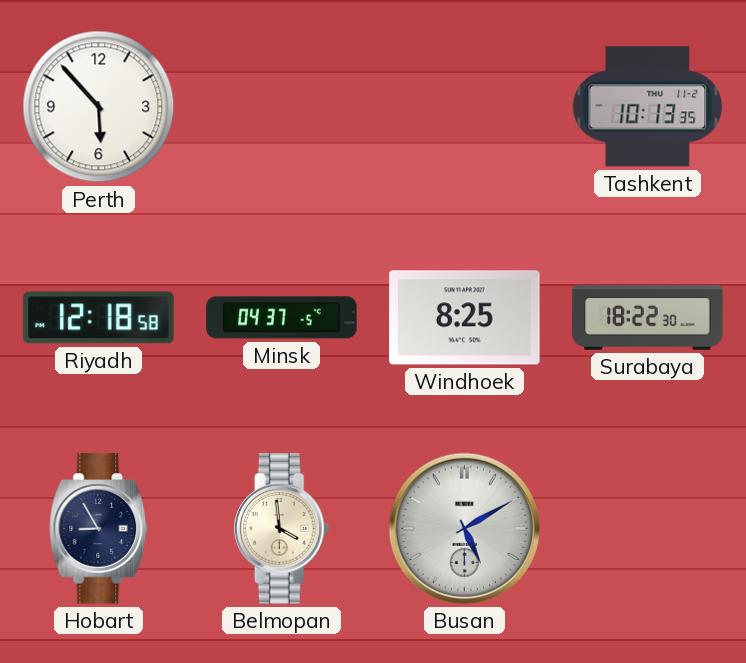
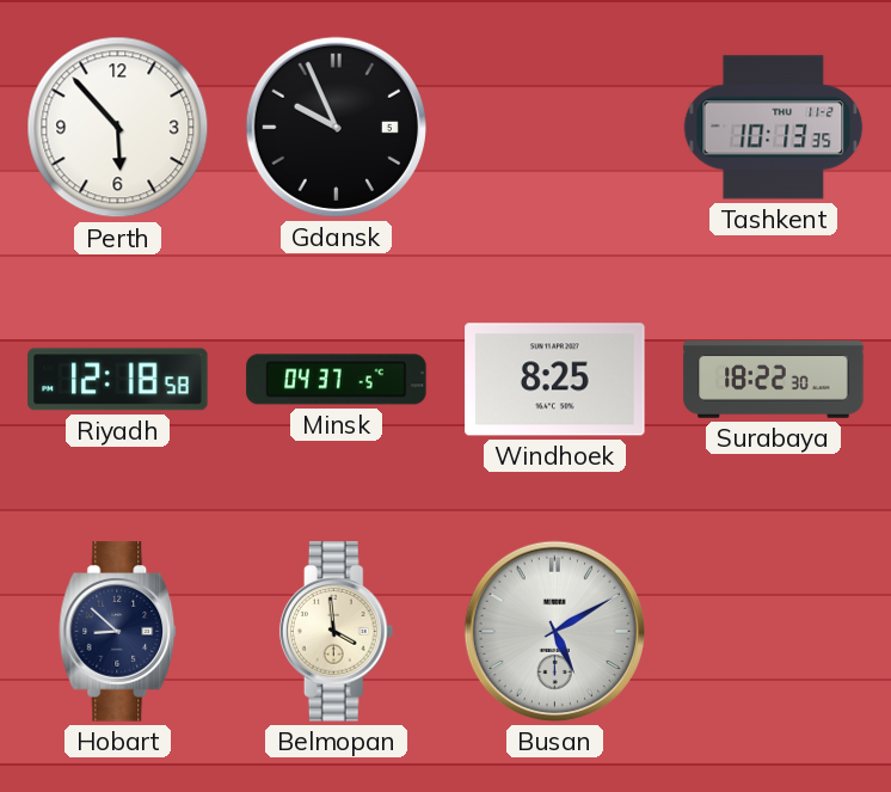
Gdansk: none -> 9:56 (336, 127)
Hobart: 8:55 -> 8:52 (118, 632)
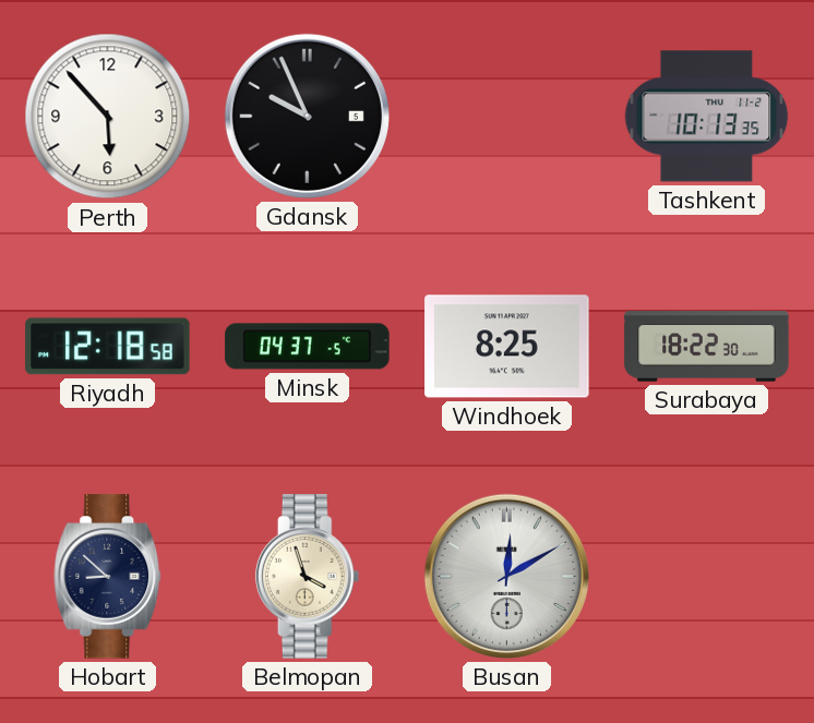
Belmopan: 3:59 -> 3:57 (308, 577)
Busan: 5:10 -> 12:10 (506, 576)
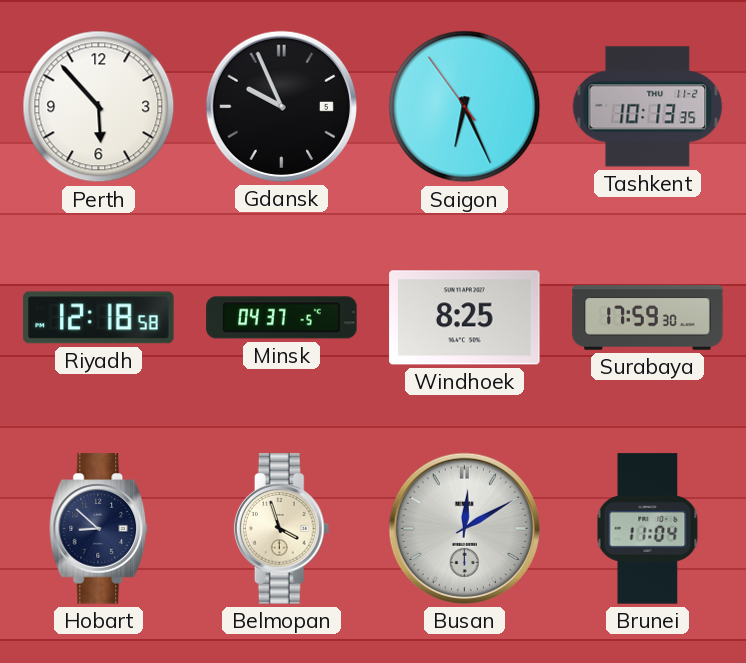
Saigon: none -> 6:25 (465, 107)
Surabaya: 18:22 -> 17:59 (648, 318)
Brunei: none -> 11:04 (648, 529)
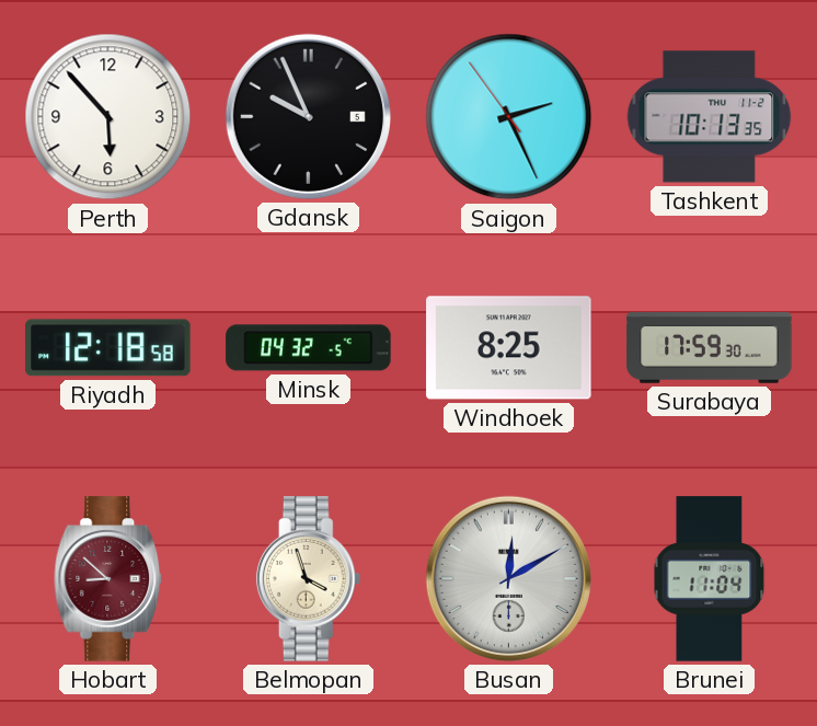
Saigon: 6:25 -> 2:25 (509, 117)
Minsk: 04:37 -> 04:32 (309, 348)
Hobart dial: navy -> burgundy (108, 579)
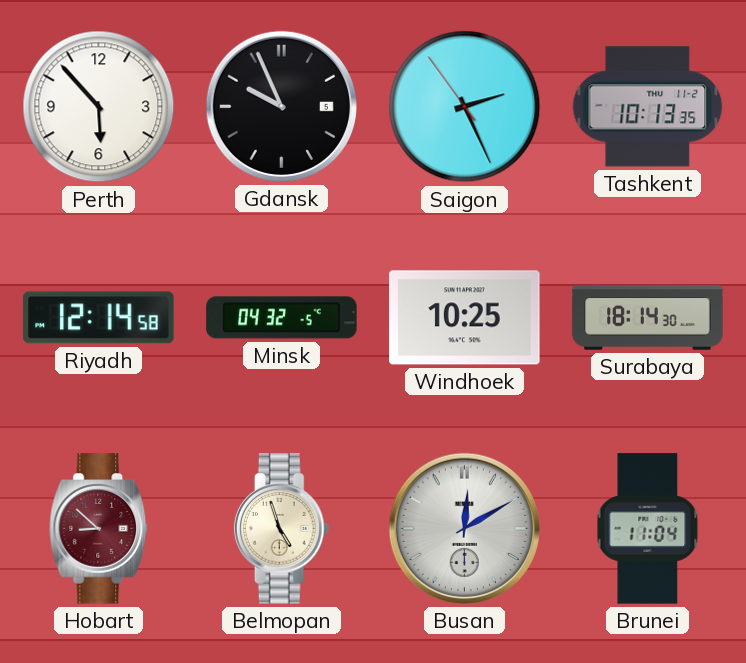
Riyadh: 12:18 -> 12:14 (99, 318)
Windhoek: 8:25 -> 10:25 (465, 318)
Surabaya: 17:59 -> 18:14 (648, 318)
Belmopan: 3:57 -> 4:57 (282, 529)
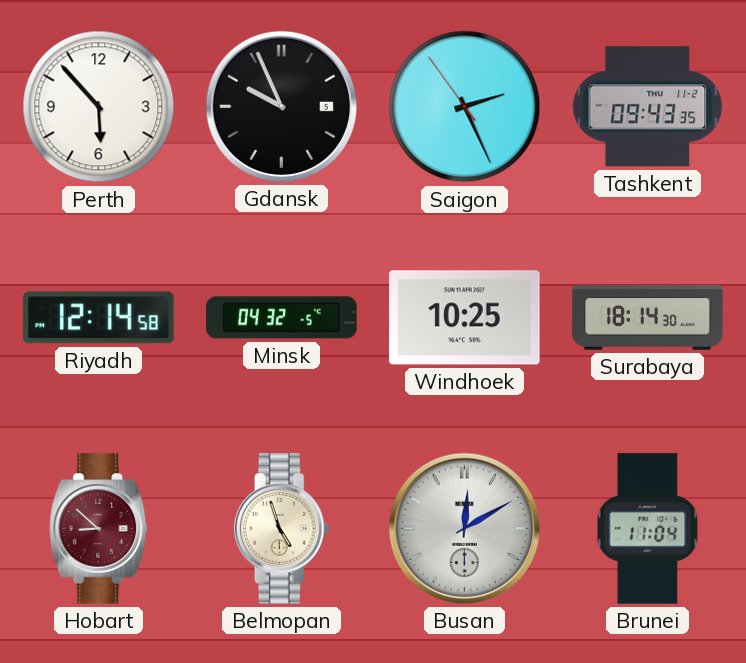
Tashkent: 10:13 -> 09:43 (648, 107)
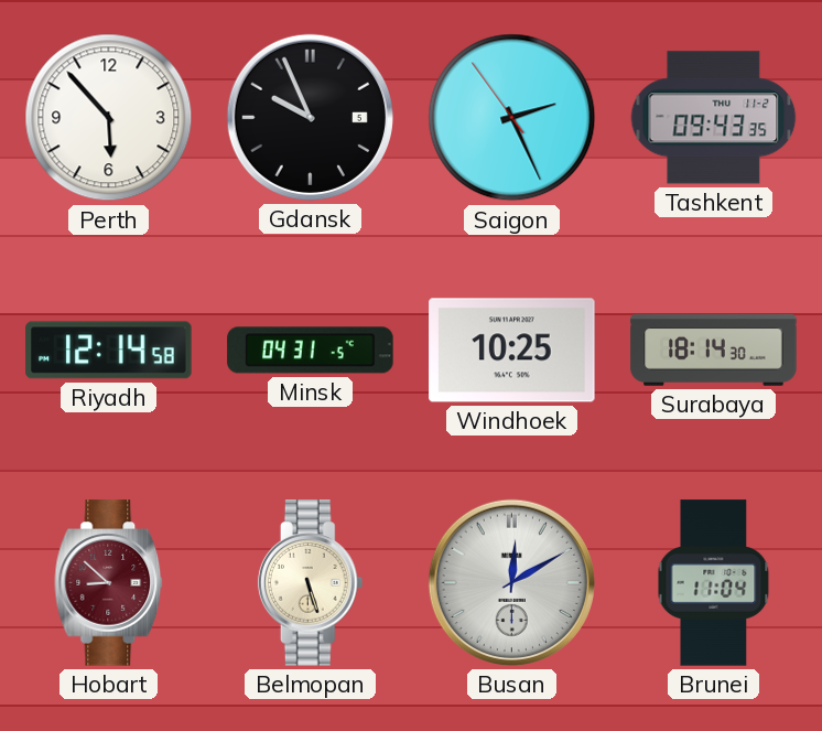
Minsk: 04:32 -> 04:31 (311, 351)
Belmopan: 4:57 -> 5:27 (311, 583)
